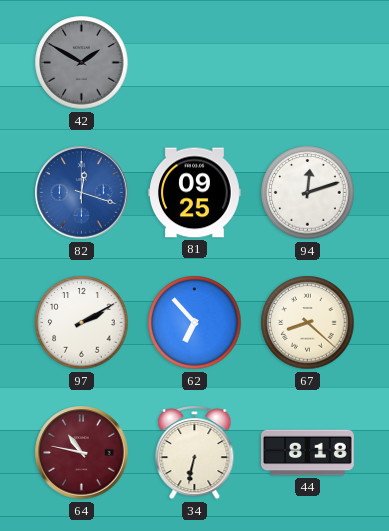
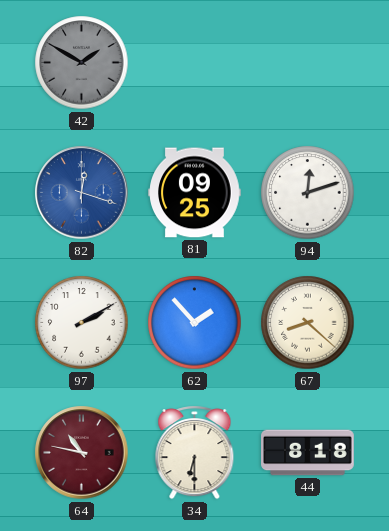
62: 6:53 -> 1:53 (195, 323)
34: 6:32 -> 6:30 (195, 453)
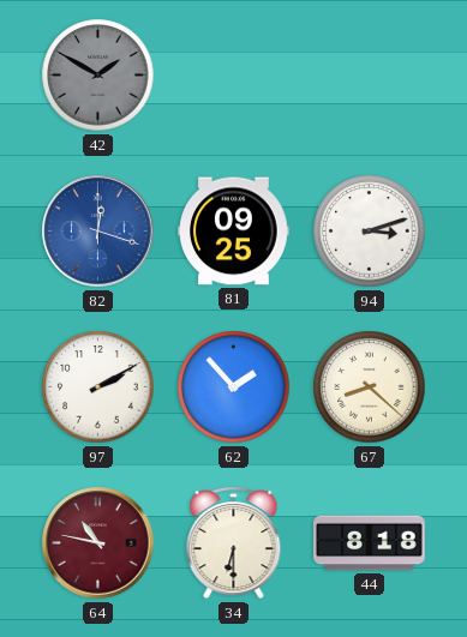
94: 12:12 -> 3:12 (370, 232)
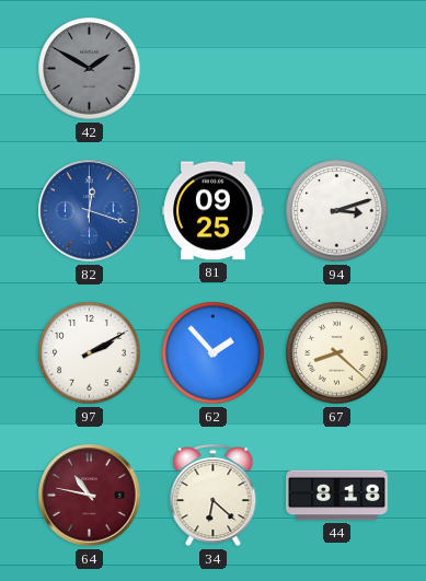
34: 6:30 -> 6:22 (214, 496)
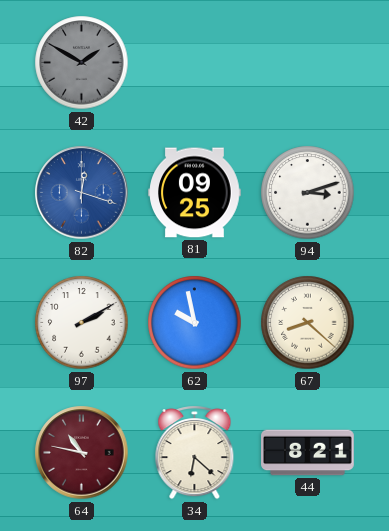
62: 1:53 -> 9:58 (195, 323)
44: 8:18 -> 8:21 (308, 453)
